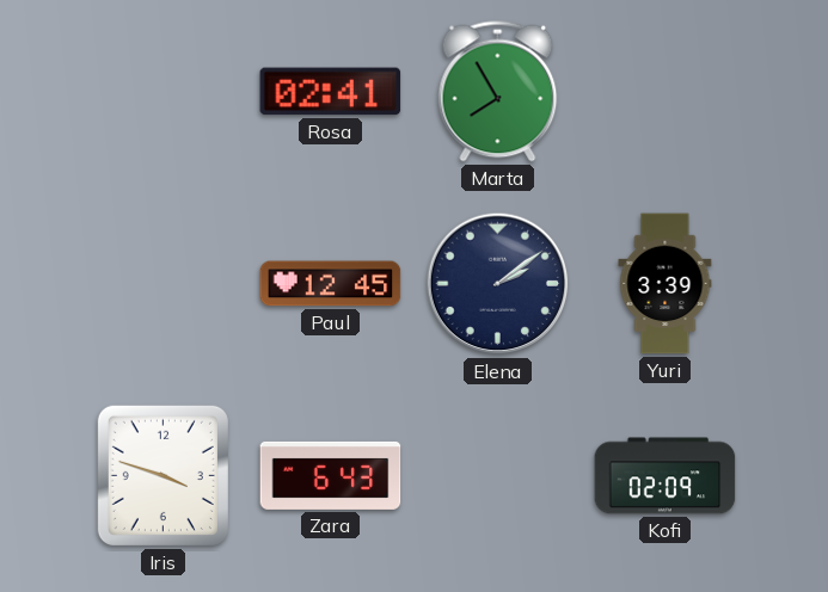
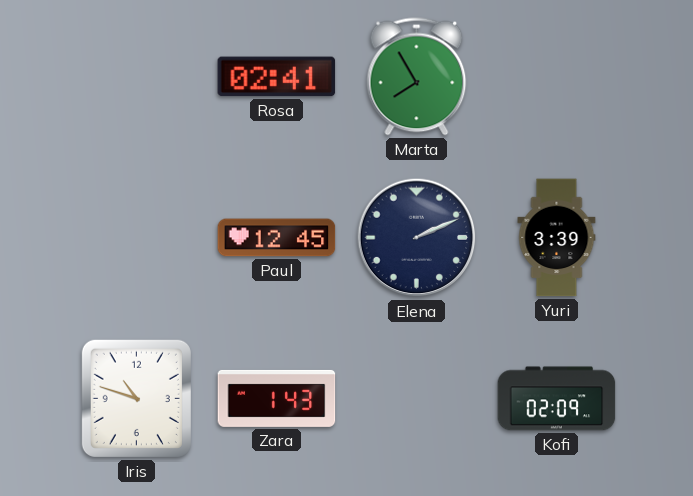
Elena: 2:09 -> 2:11 (417, 238)
Iris: 3:48 -> 10:48 (136, 398)
Zara: 6:43 -> 1:43 (277, 398)
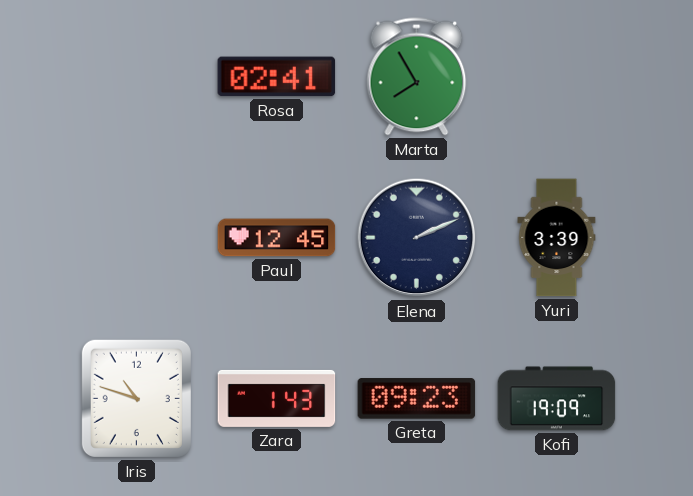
Greta: none -> 09:23 (417, 399)
Kofi: 02:09 -> 19:09 (557, 399)
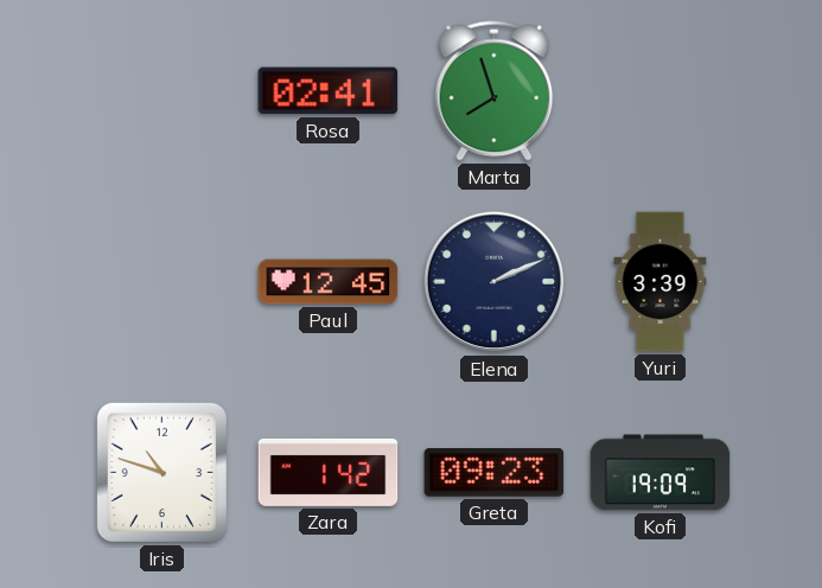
Marta: 7:55 -> 7:57 (495, 91)
Zara: 1:43 -> 1:42 (329, 472)
